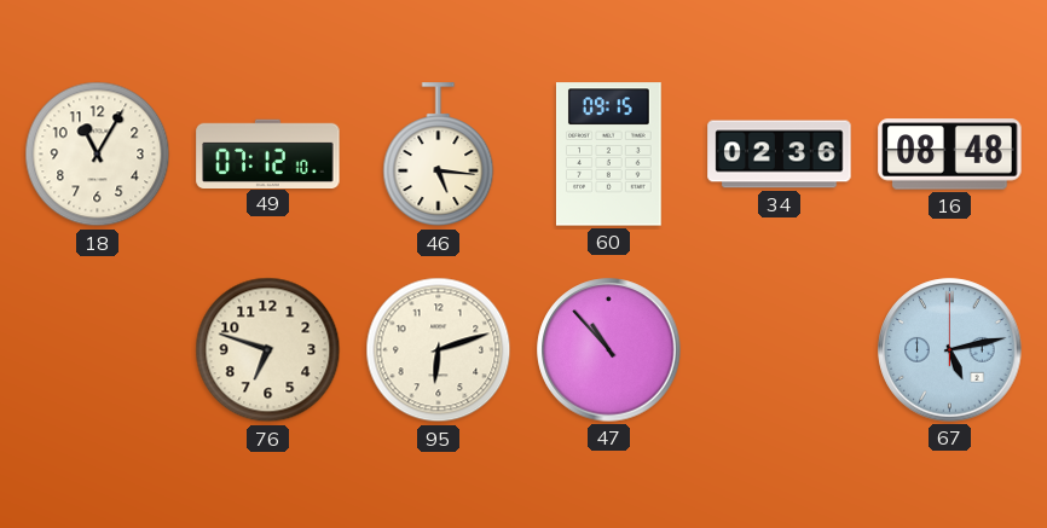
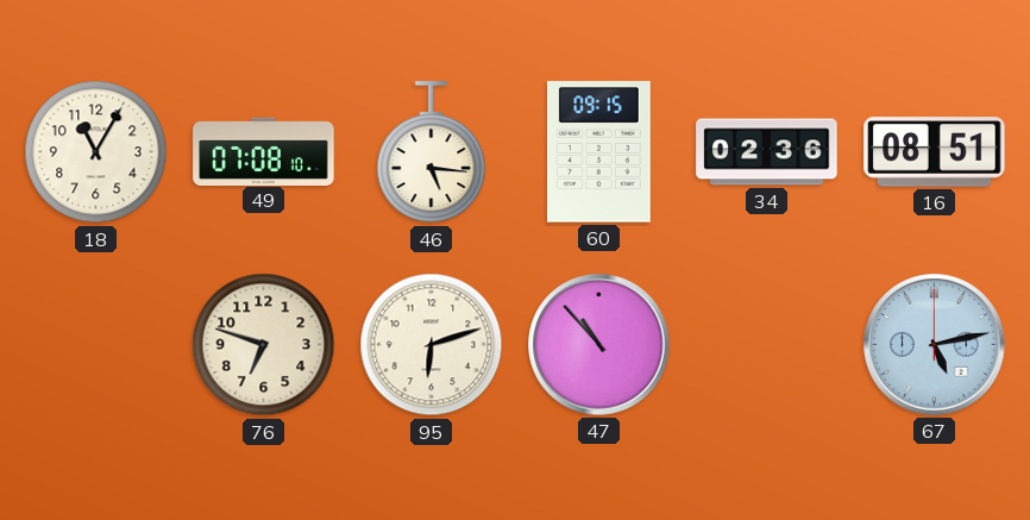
49: 07:12 -> 07:08 (264, 151)
16: 08:48 -> 08:51 (935, 152)
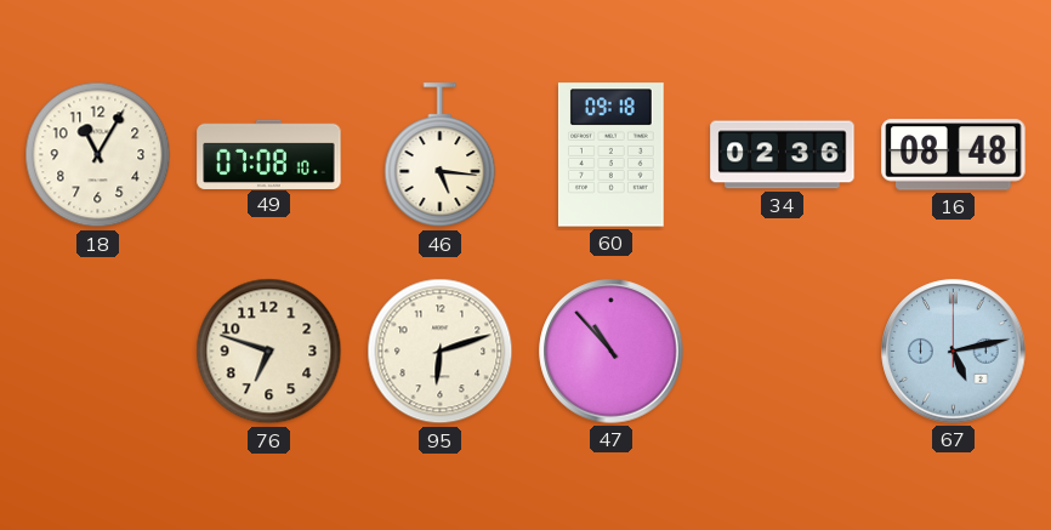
60: 09:15 -> 09:18 (610, 155)
16: 08:51 -> 08:48 (954, 155)
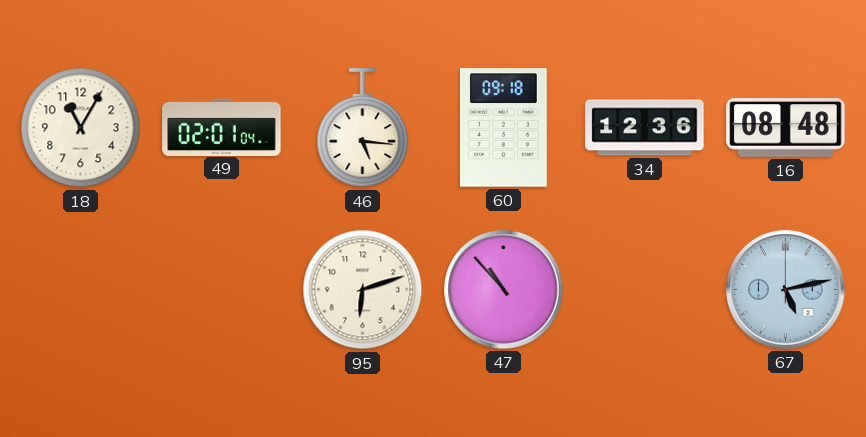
49: 07:08 -> 02:01 (222, 127)
34: 02:36 -> 12:36 (645, 128)
76: 6:48 -> none (269, 352)
